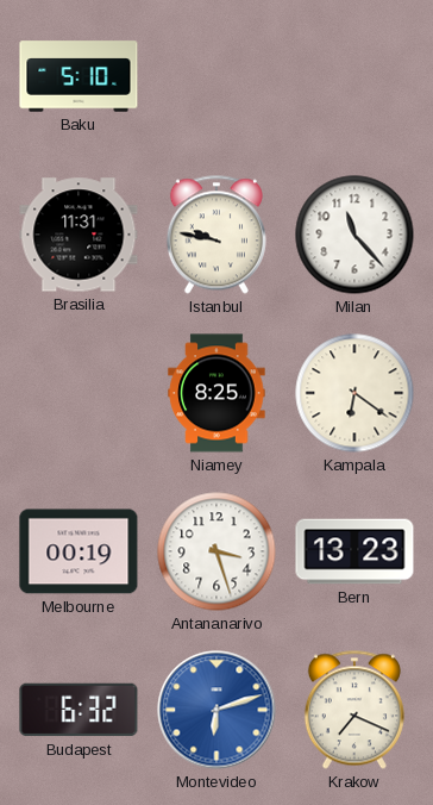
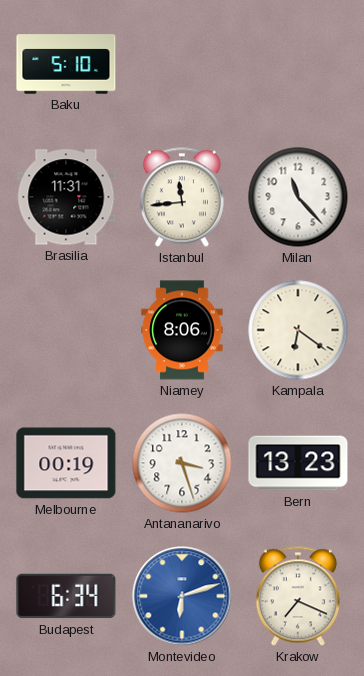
Istanbul: 9:47 -> 11:44 (182, 197)
Niamey: 8:25 -> 8:06 (182, 330)
Budapest: 6:32 -> 6:34 (66, 596)
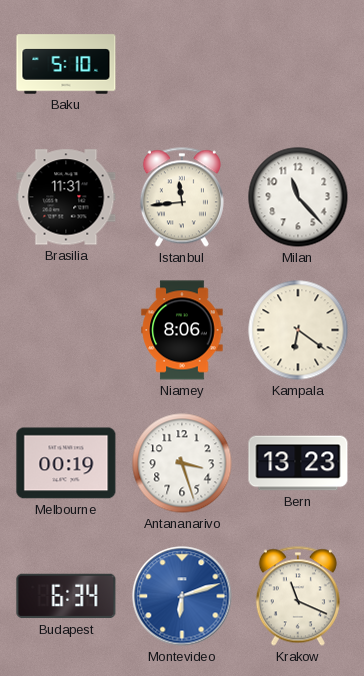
Krakow: 7:19 -> 11:19 (298, 596)
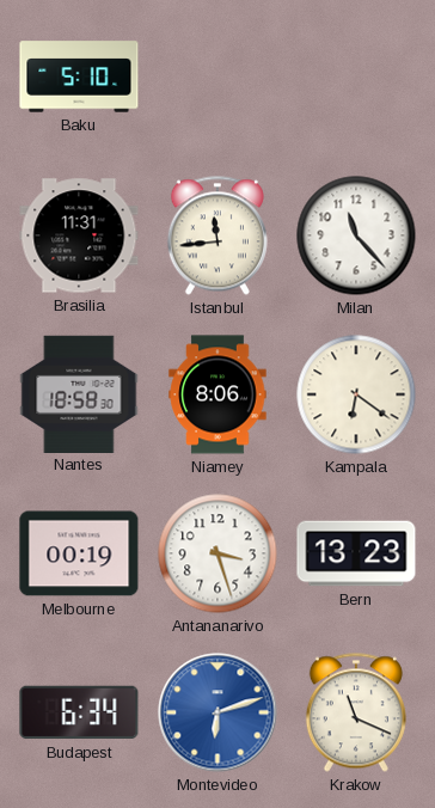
Nantes: none -> 18:58 (79, 393)
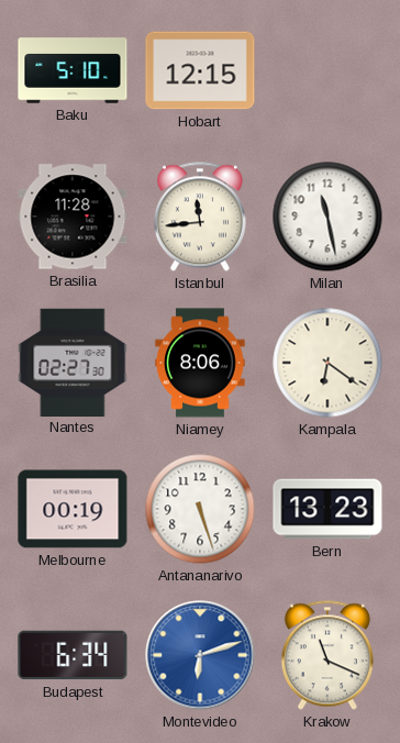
Hobart: none -> 12:15 (200, 70)
Brasilia: 11:31 -> 11:28 (73, 217)
Milan: 11:23 -> 11:28 (327, 217)
Nantes: 18:58 -> 02:27 (73, 362)
Antananarivo: 3:27 -> 5:27 (200, 509)
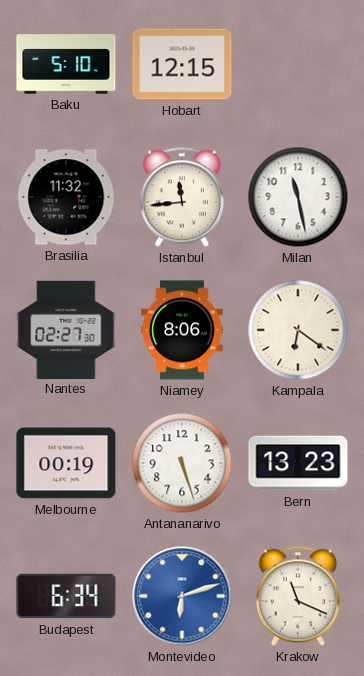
Brasilia: 11:28 -> 11:32 (66, 197)
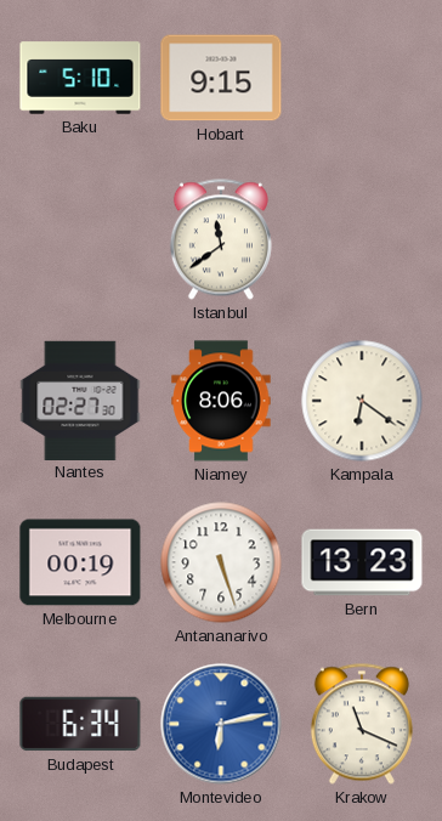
Hobart: 12:15 -> 9:15 (221, 78)
Brasilia: 11:32 -> none (66, 197)
Istanbul: 11:44 -> 11:39 (221, 239)
Milan: 11:28 -> none (298, 197)
Montevideo: 6:12 -> 6:13 (221, 724)
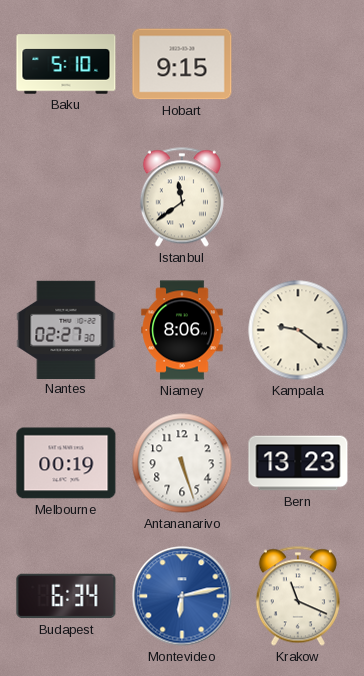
Kampala: 6:21 -> 9:21 (298, 330)
